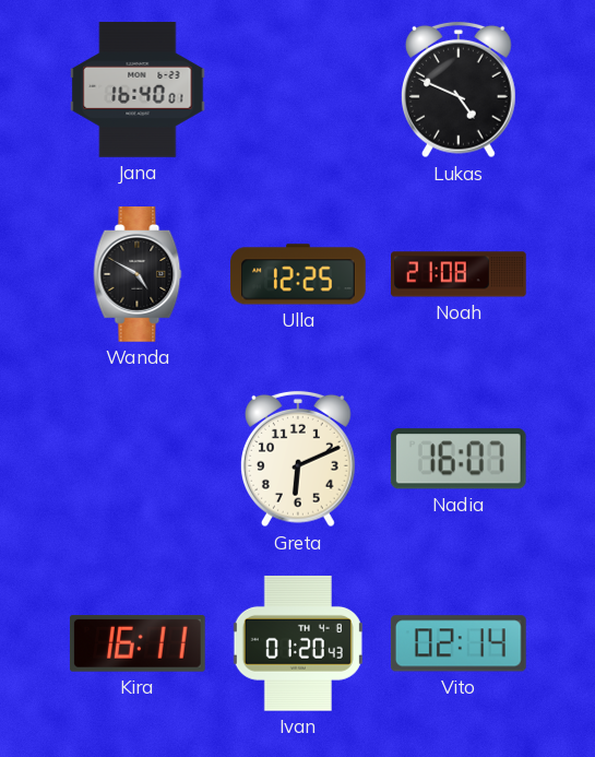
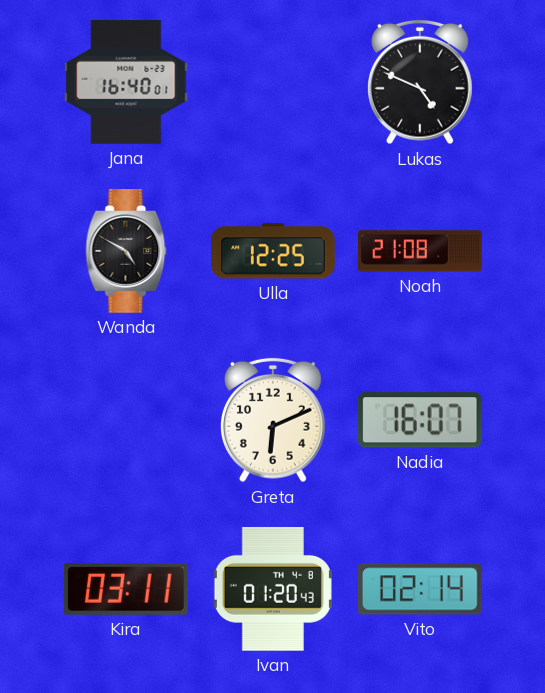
Kira: 16:11 -> 03:11 (126, 590)
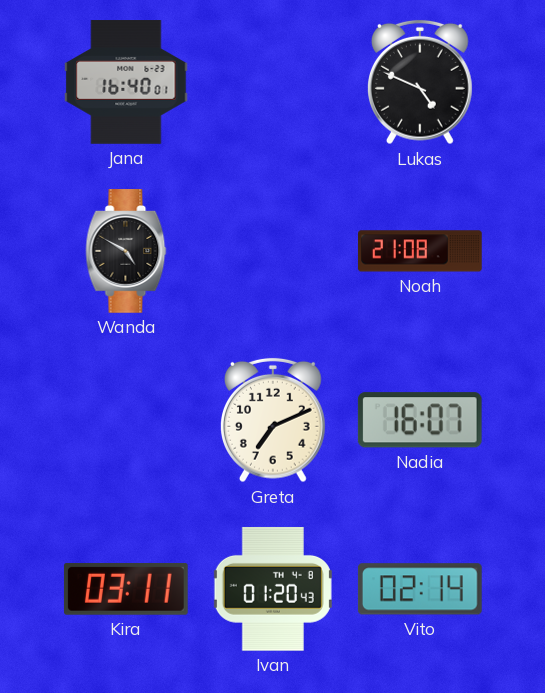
Ulla: 12:25 -> none (274, 251)
Greta: 6:11 -> 7:11 (274, 420)
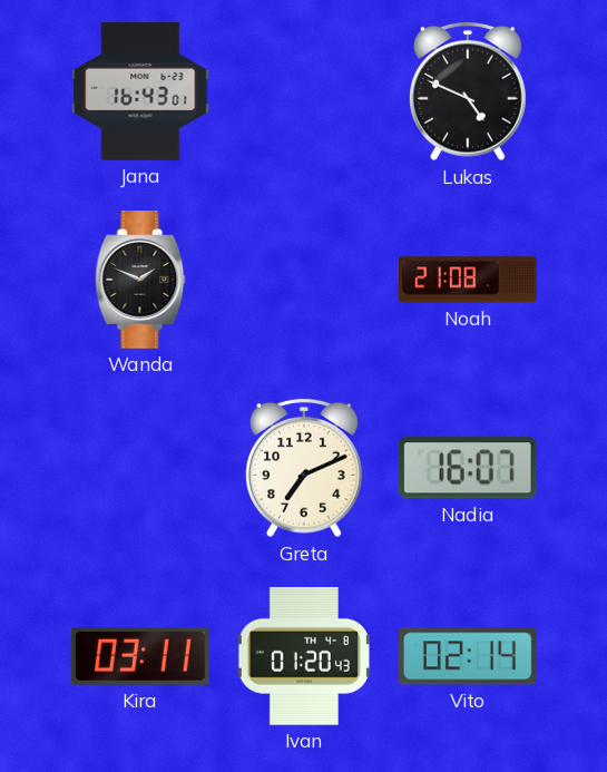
Jana: 16:40 -> 16:43 (140, 91)
Wanda: 4:50 -> 1:49 (140, 280)
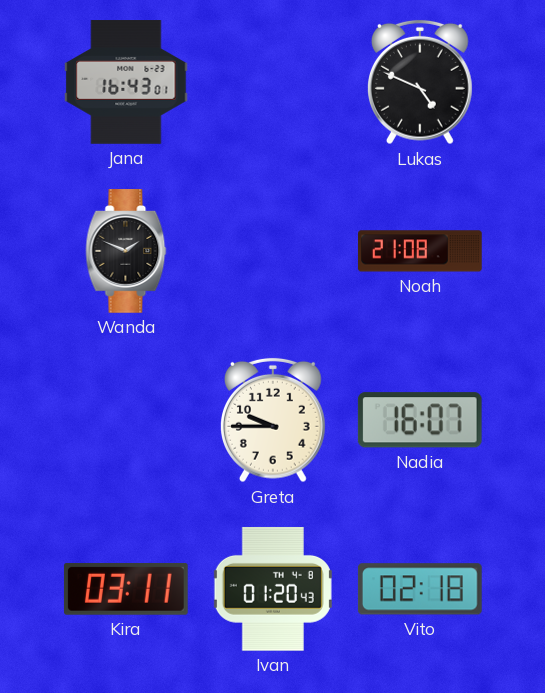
Greta: 7:11 -> 9:45 (274, 420)
Vito: 02:14 -> 02:18 (420, 589)
